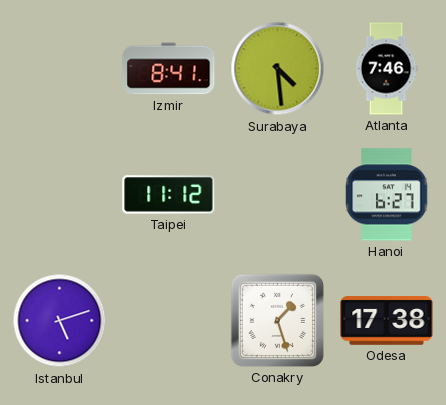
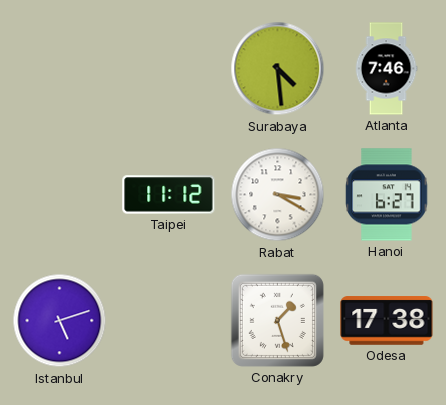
Izmir: 8:41 -> none (169, 69)
Rabat: none -> 3:20 (278, 195)
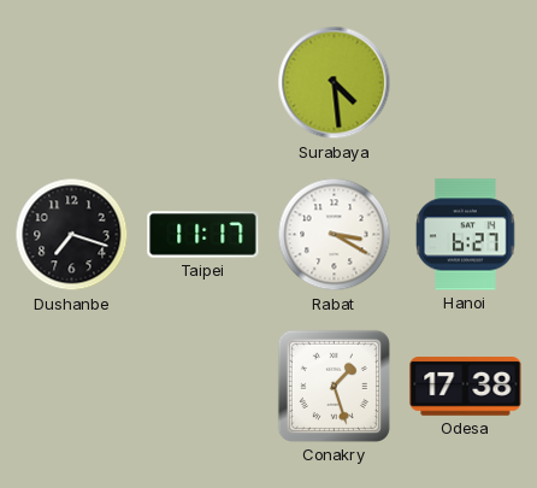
Atlanta: 7:46 -> none (386, 69)
Dushanbe: none -> 7:18 (72, 235)
Taipei: 11:12 -> 11:17 (203, 235)
Istanbul: 5:12 -> none (60, 321)
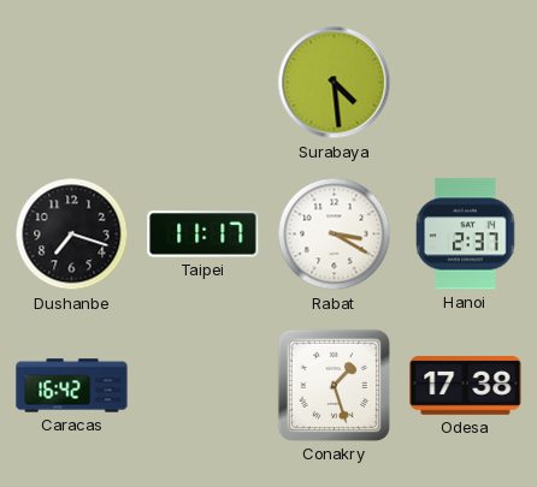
Hanoi: 6:27 -> 2:37 (466, 234)
Caracas: none -> 16:42 (72, 386)
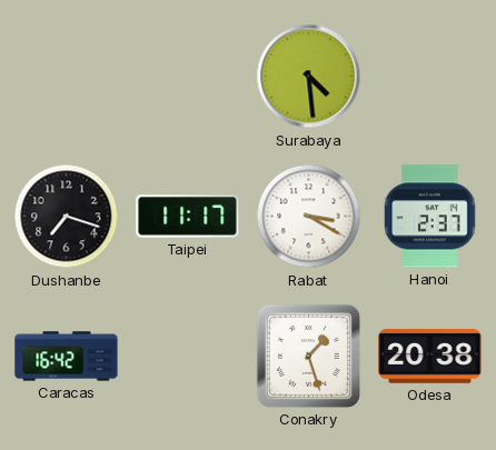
Odesa: 17:38 -> 20:38 (430, 357)
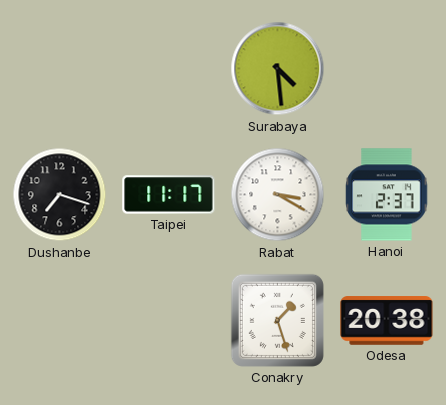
Caracas: 16:42 -> none (67, 357)
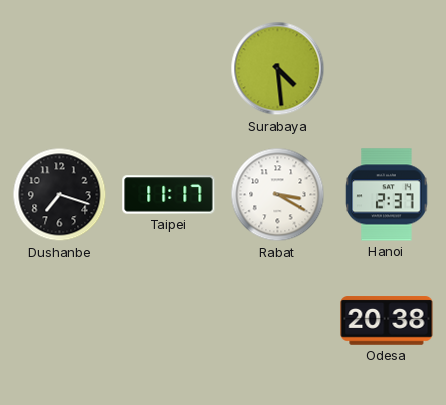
Conakry: 1:27 -> none (277, 320)
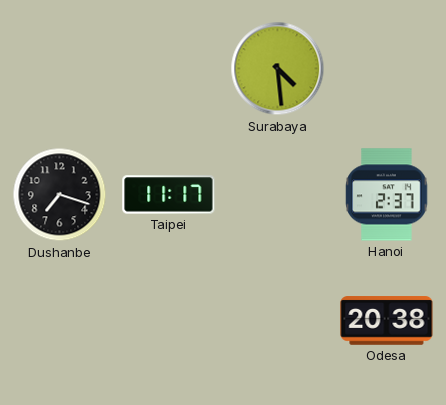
Rabat: 3:20 -> none (278, 195)
